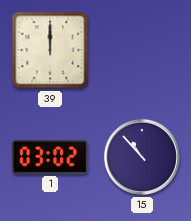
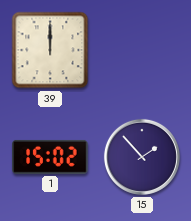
1: 03:02 -> 15:02 (50, 157)
15: 10:53 -> 1:53 (142, 157)
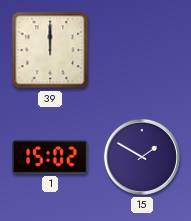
15: 1:53 -> 1:50 (142, 157)
